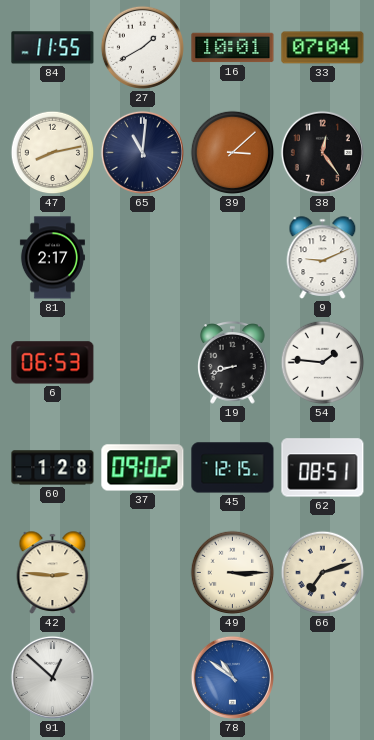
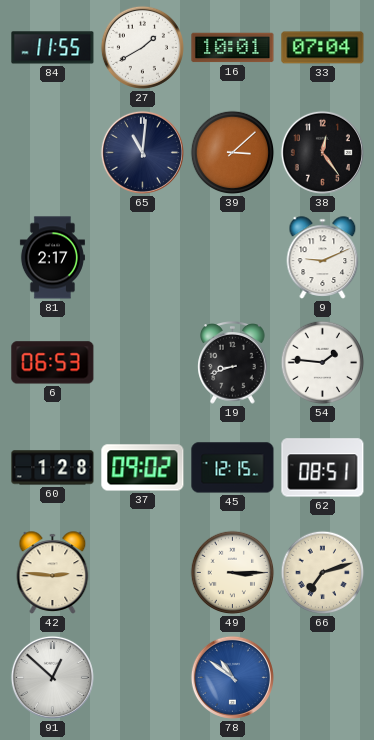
47: 8:13 -> none (53, 153)
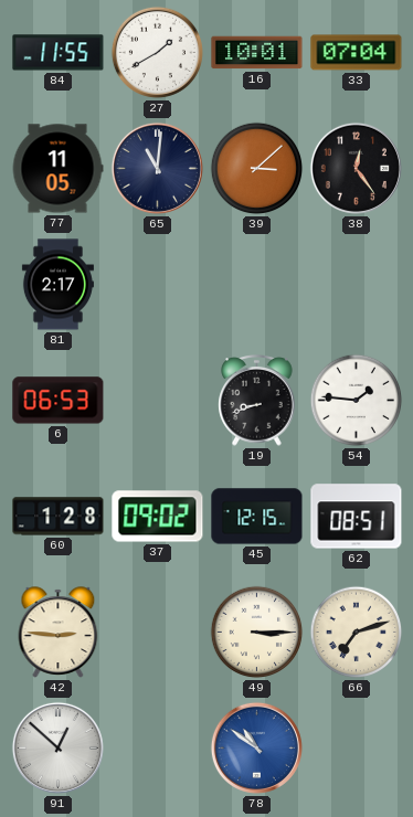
77: none -> 11:05 (57, 169)
9: 9:11 -> none (323, 258)
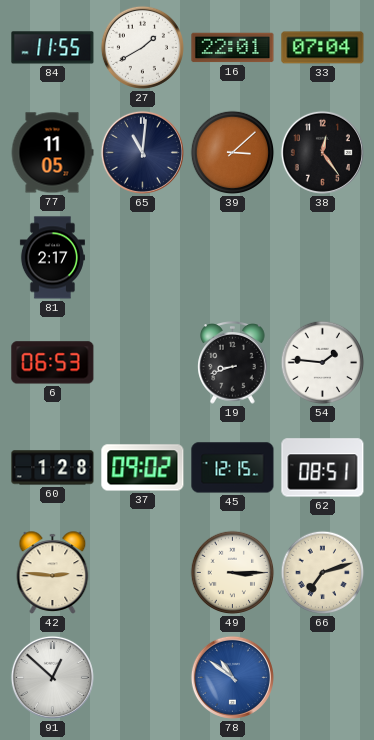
16: 10:01 -> 22:01 (233, 48)
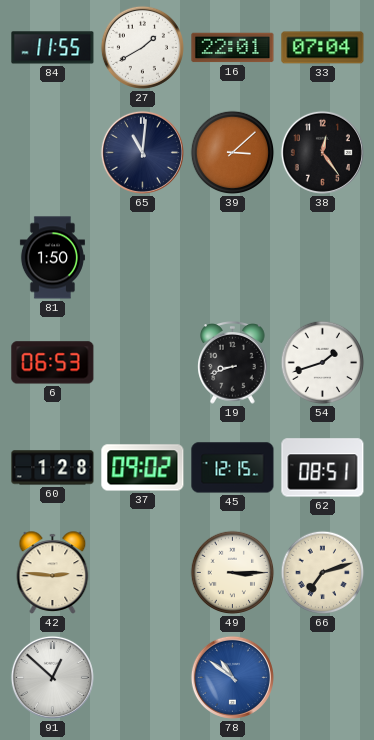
77: 11:05 -> none (52, 153)
81: 2:17 -> 1:50 (52, 258)
54: 1:46 -> 1:42 (323, 363)
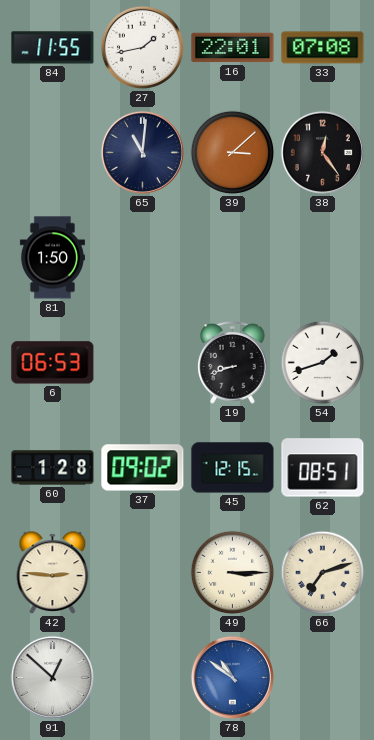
27: 1:40 -> 1:43 (142, 47)
33: 07:04 -> 07:08 (323, 48)
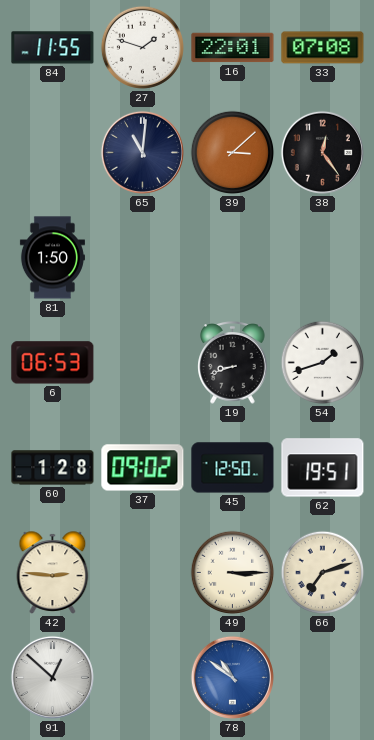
27: 1:43 -> 1:48 (142, 47)
45: 12:15 -> 12:50 (233, 468)
62: 08:51 -> 19:51 (323, 468)
